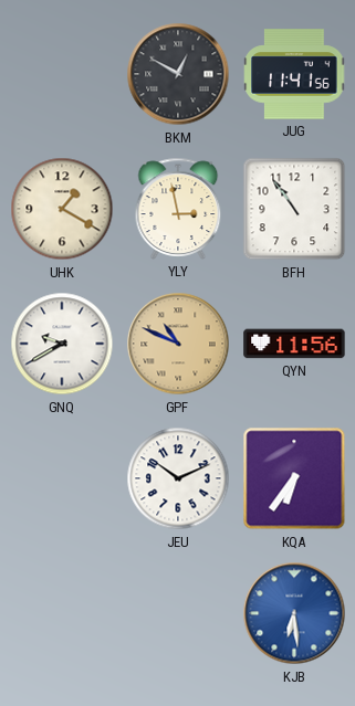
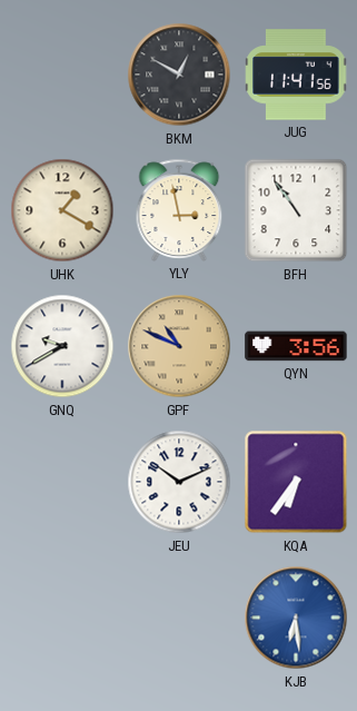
QYN: 11:56 -> 3:56 (296, 346)
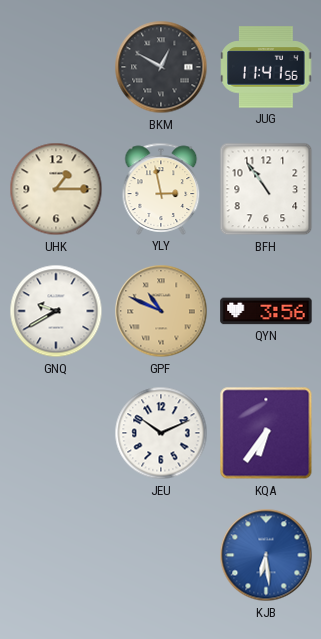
UHK: 1:20 -> 1:15 (56, 189)
